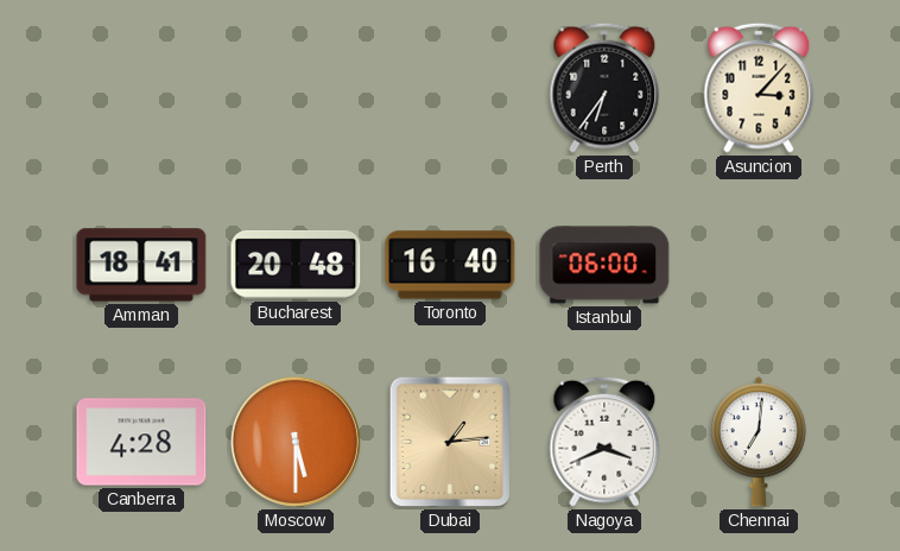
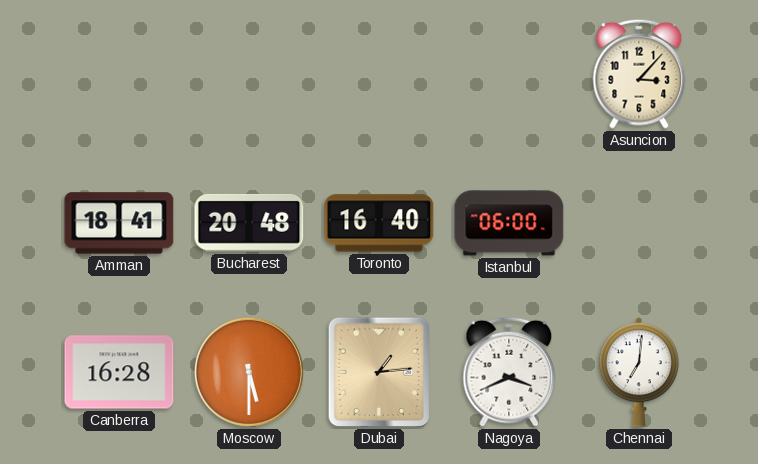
Perth: 6:36 -> none (604, 88)
Canberra: 4:28 -> 16:28 (119, 372)
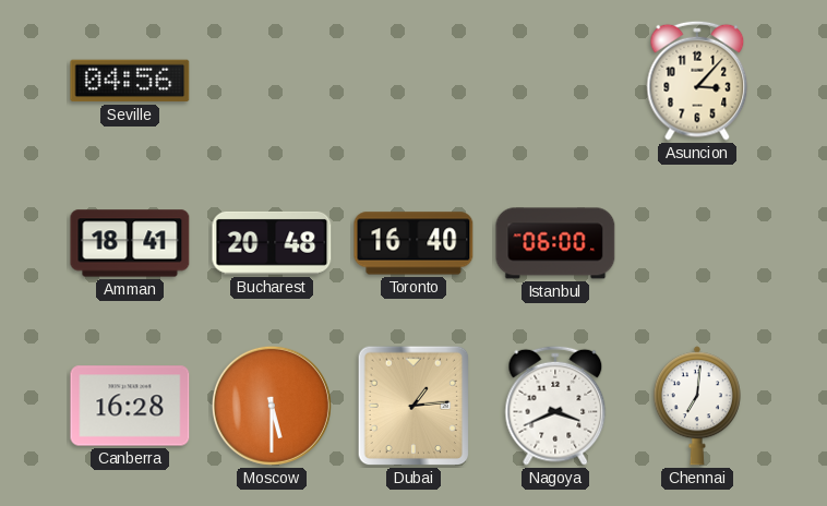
Seville: none -> 04:56 (130, 81)
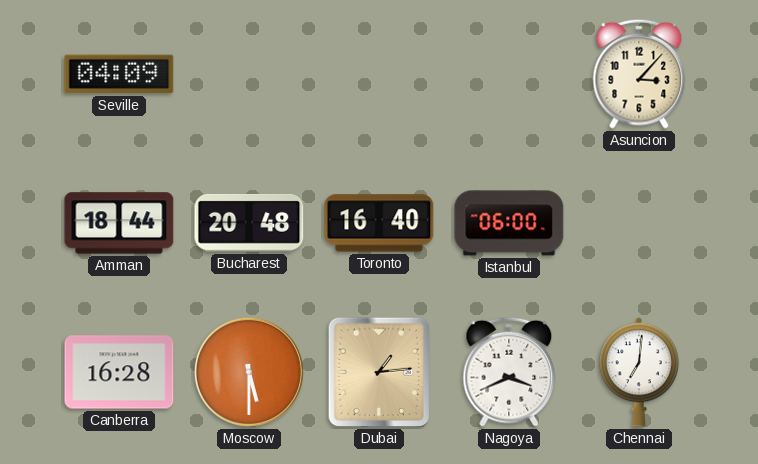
Seville: 04:56 -> 04:09 (119, 74)
Amman: 18:41 -> 18:44 (119, 223)
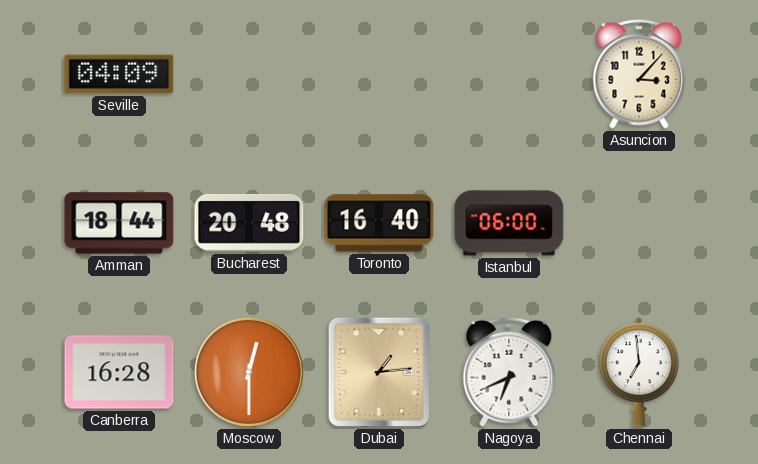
Moscow: 5:30 -> 12:30 (249, 372)
Nagoya: 3:41 -> 6:41 (509, 372)
Chennai: 7:01 -> 6:59 (639, 372)
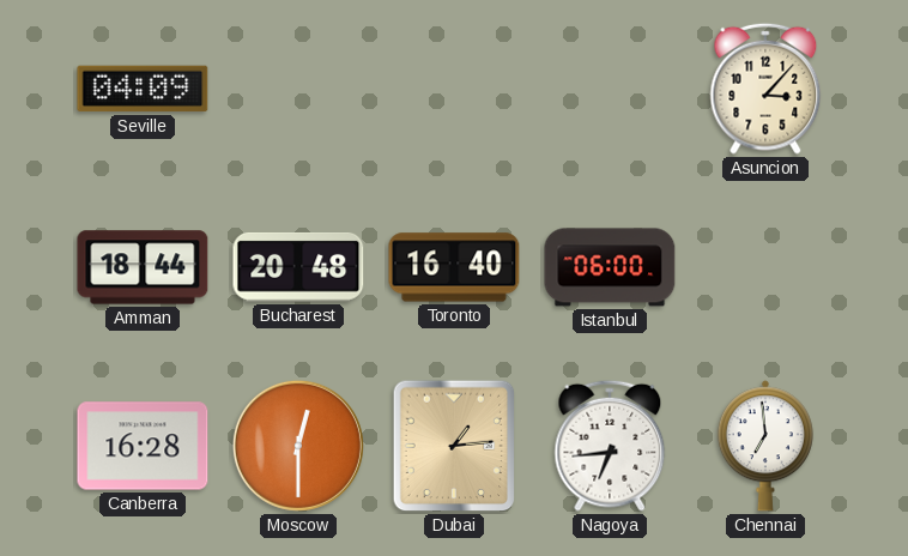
Nagoya: 6:41 -> 6:44 (610, 446)
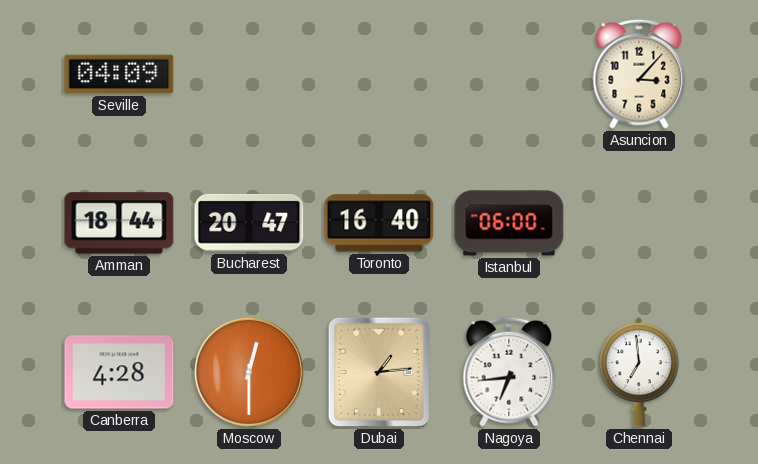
Bucharest: 20:48 -> 20:47 (249, 223)
Canberra: 16:28 -> 4:28 (119, 372)
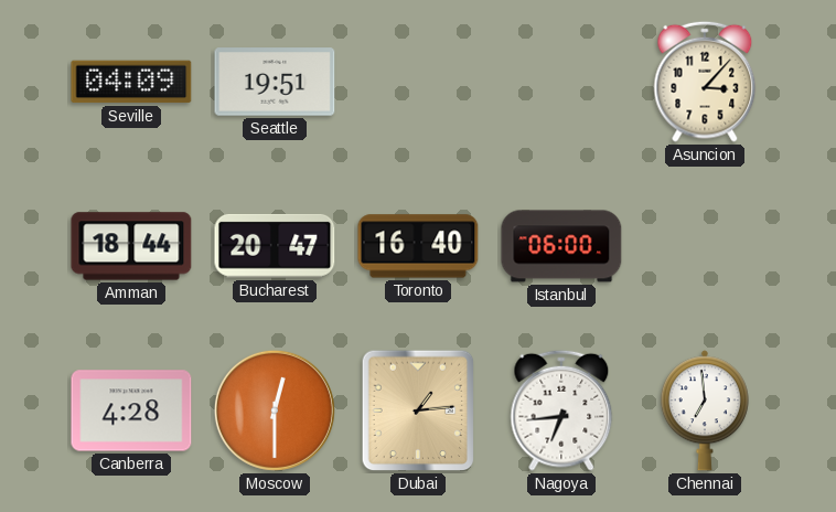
Seattle: none -> 19:51 (275, 82)
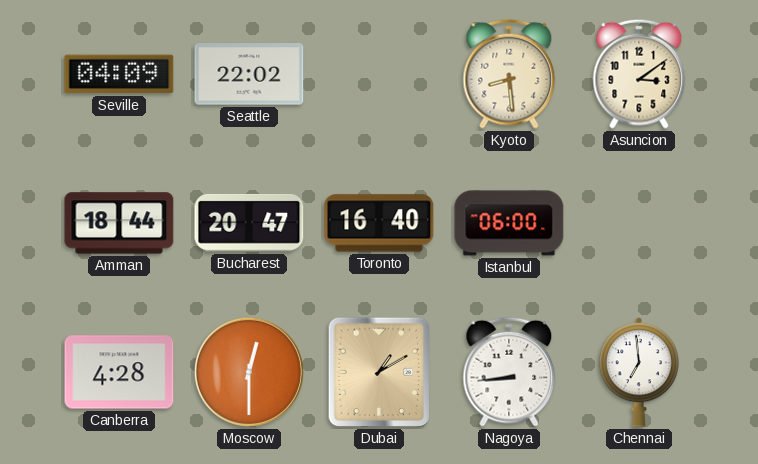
Seattle: 19:51 -> 22:02 (249, 74)
Kyoto: none -> 8:29 (509, 74)
Asuncion: 3:07 -> 3:09 (639, 74)
Dubai: 1:14 -> 1:10 (379, 372)
Nagoya: 6:44 -> 8:44 (509, 372)
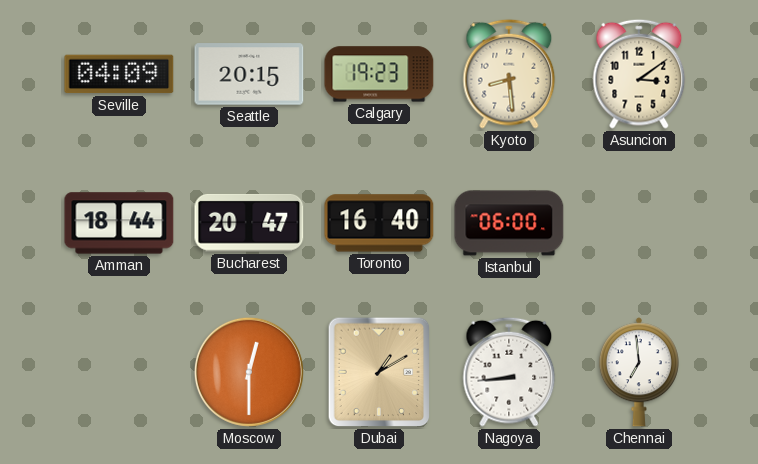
Seattle: 22:02 -> 20:15 (249, 74)
Calgary: none -> 19:23 (379, 74)
Canberra: 4:28 -> none (119, 372)
